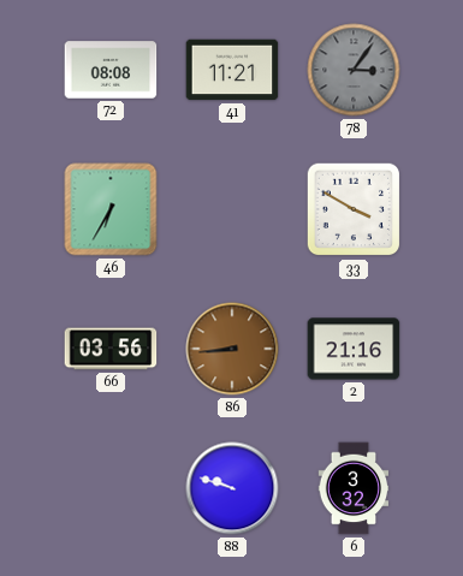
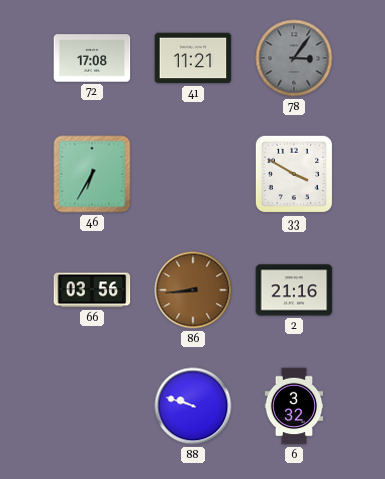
72: 08:08 -> 17:08 (92, 58)
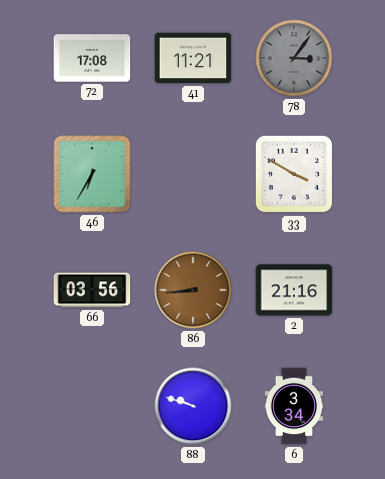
6: 3:32 -> 3:34 (294, 406)
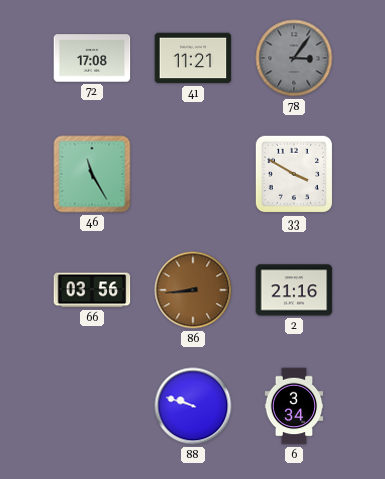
46: 6:35 -> 11:25 (92, 174)
